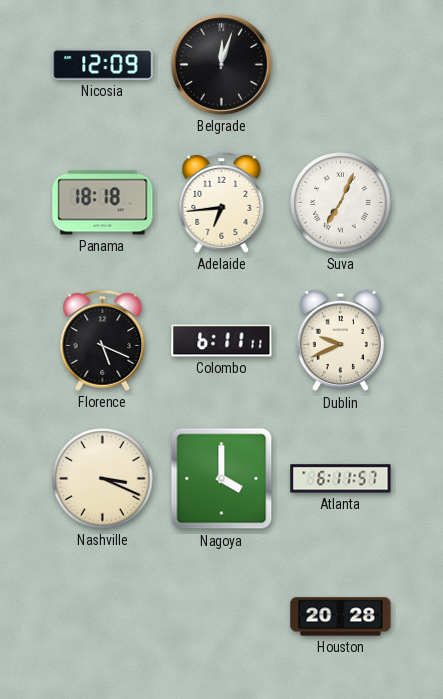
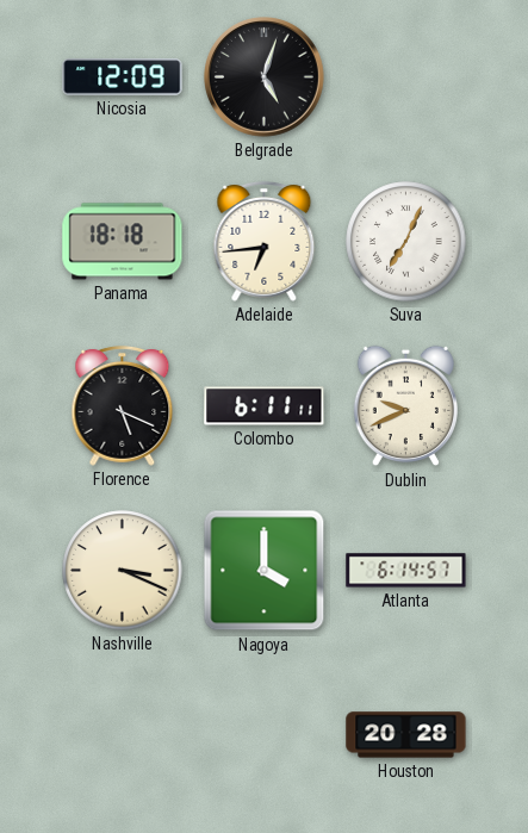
Belgrade: 12:03 -> 5:03 (265, 77)
Atlanta: 6:11 -> 6:14 (406, 571)
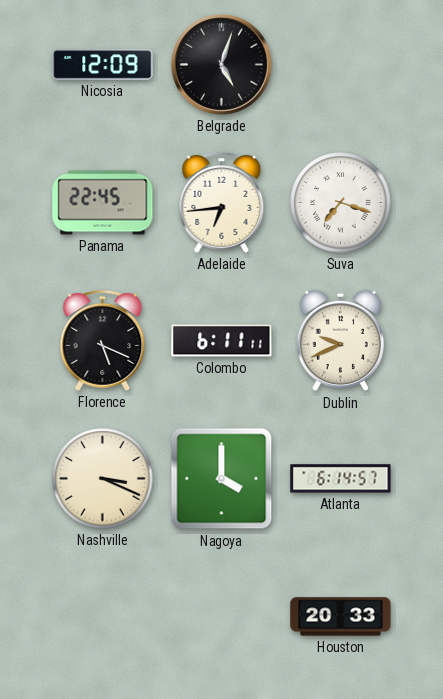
Panama: 18:18 -> 22:45 (103, 203)
Suva: 7:04 -> 7:18 (341, 203)
Houston: 20:28 -> 20:33 (341, 617)
